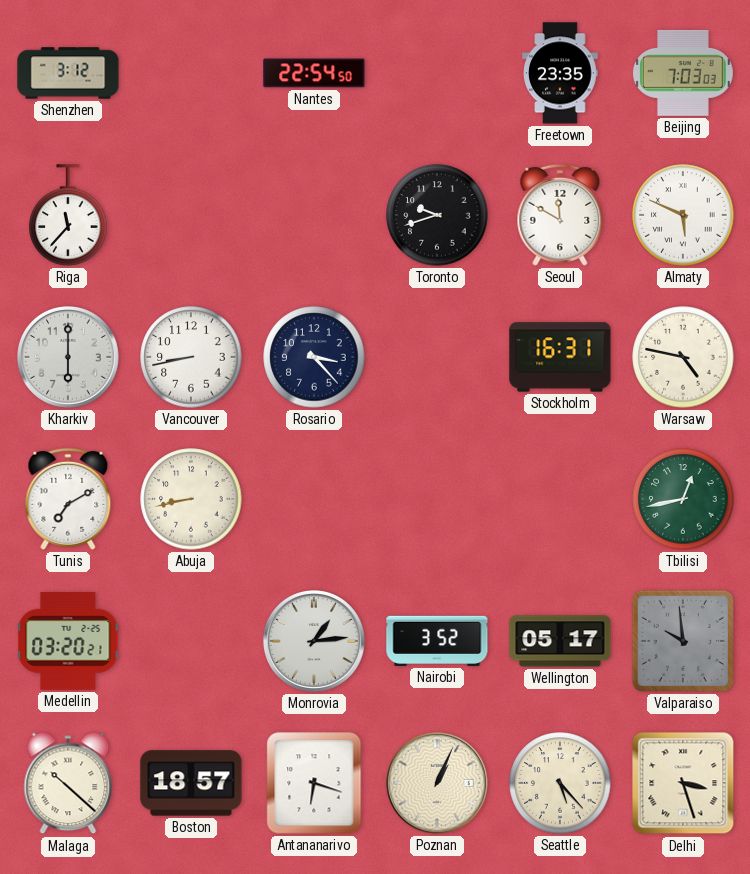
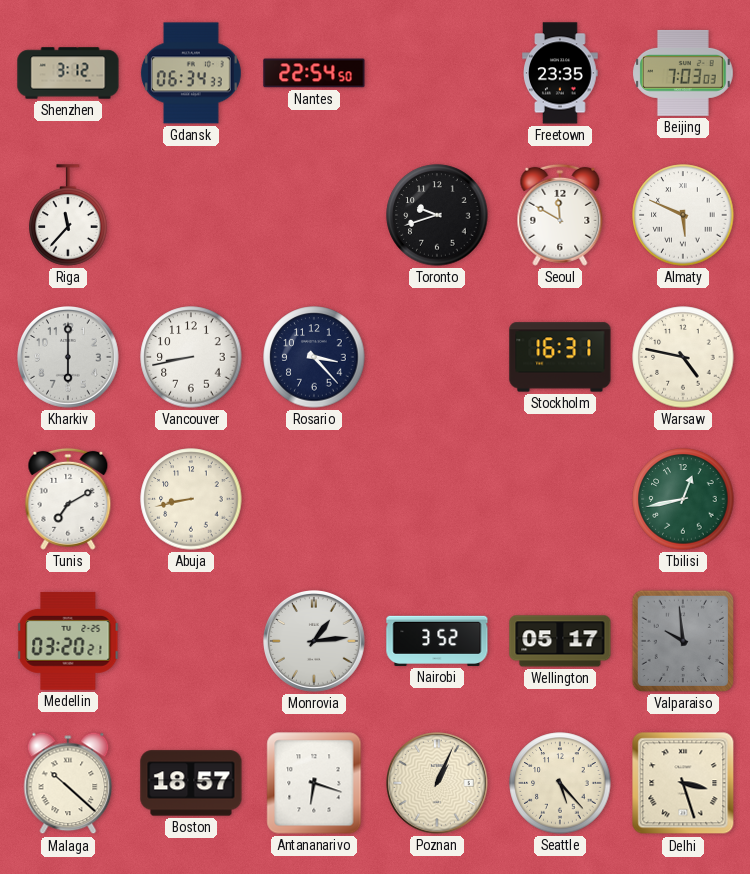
Gdansk: none -> 06:34 (191, 73)
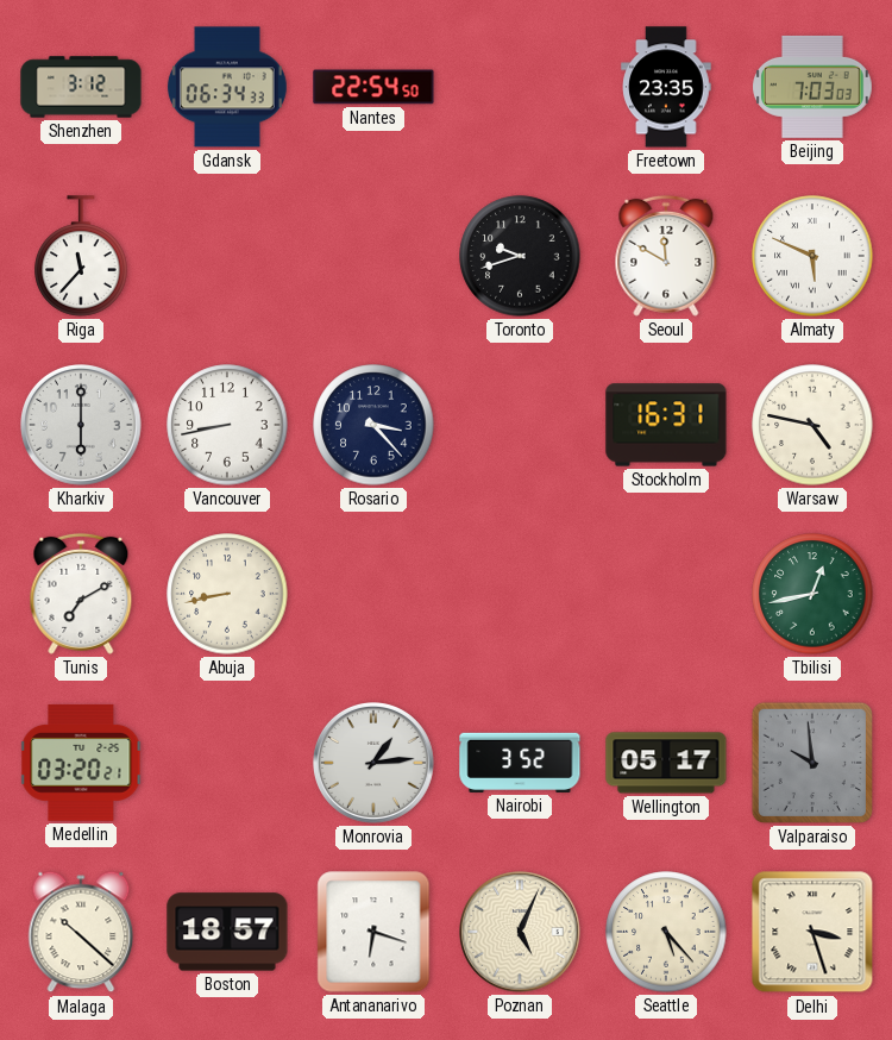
Poznan: 1:04 -> 5:04 (521, 933)
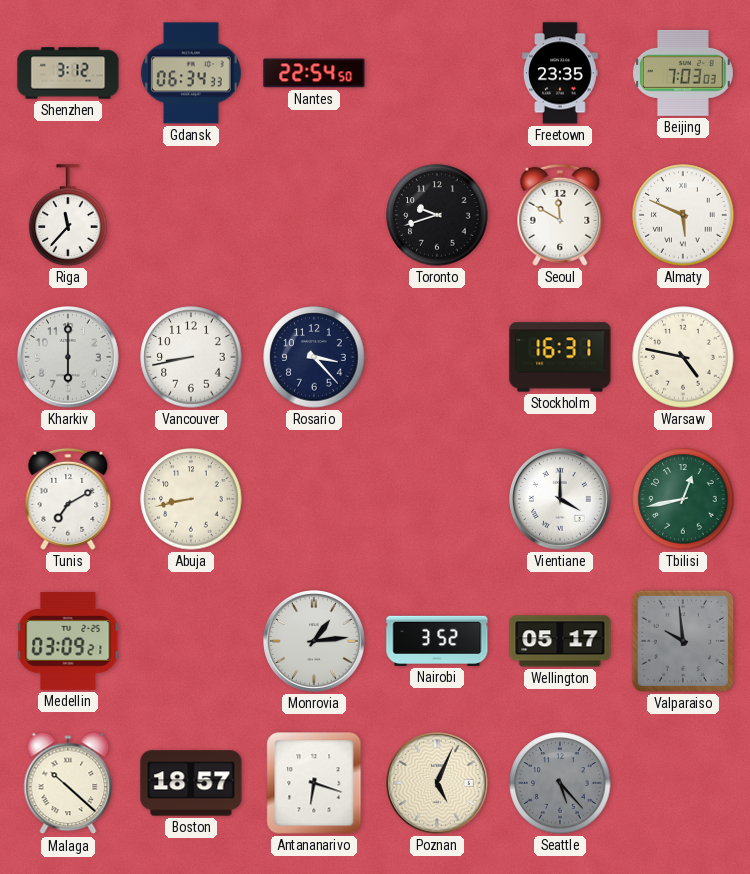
Vientiane: none -> 4:00 (561, 500)
Medellin: 03:20 -> 03:09 (68, 641)
Seattle dial: cream -> grey (560, 783)
Delhi: 3:27 -> none (812, 932)
